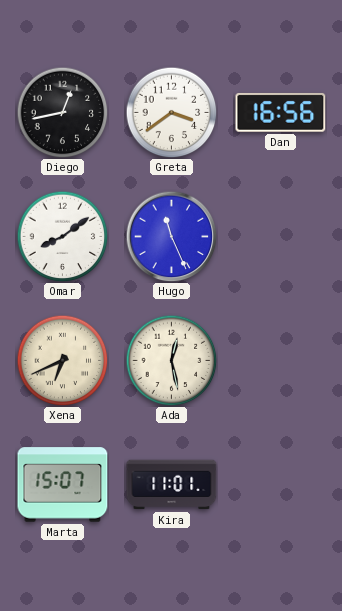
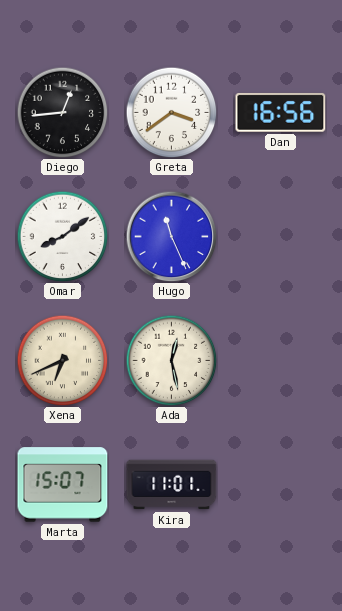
Diego: 12:43 -> 12:44 (62, 112)
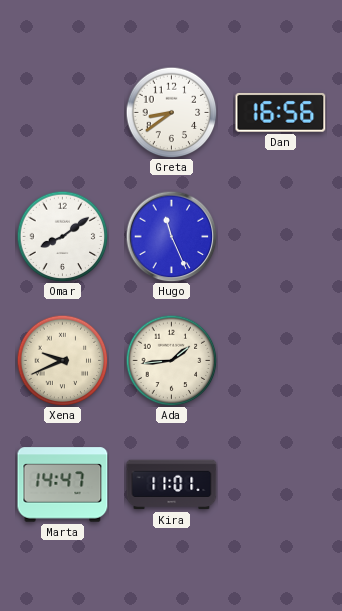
Diego: 12:44 -> none (62, 112)
Greta: 3:39 -> 8:39 (171, 112)
Xena: 6:41 -> 9:41 (62, 360)
Ada: 12:28 -> 1:44 (171, 360)
Marta: 15:07 -> 14:47 (63, 485)
